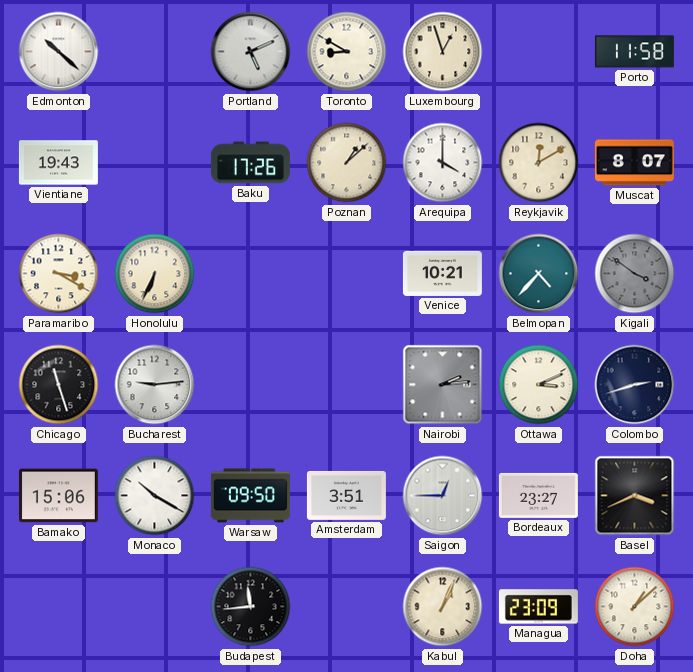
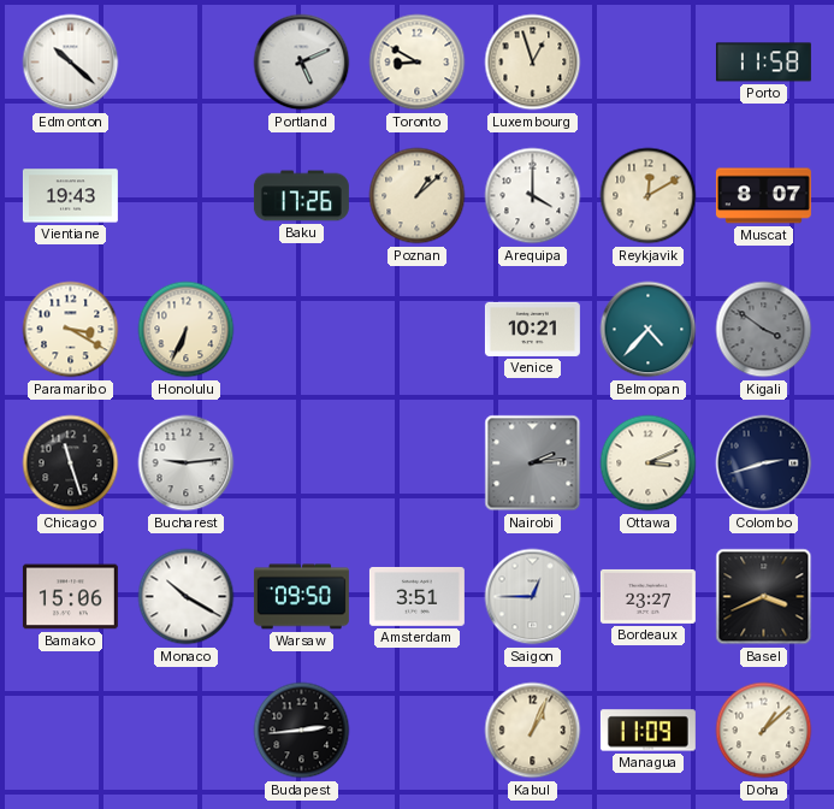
Budapest: 11:44 -> 2:44 (302, 731)
Managua: 23:09 -> 11:09 (647, 731)
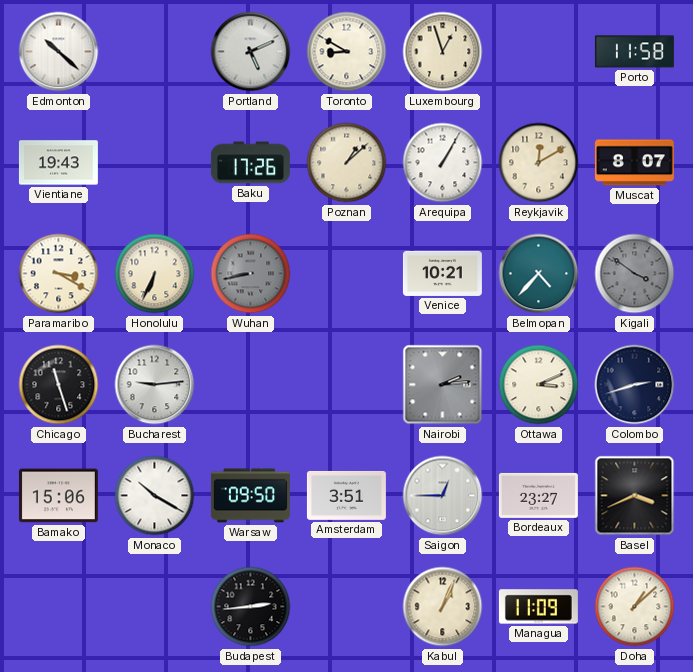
Arequipa: 4:00 -> 1:05 (443, 163)
Wuhan: none -> 8:43 (251, 274)
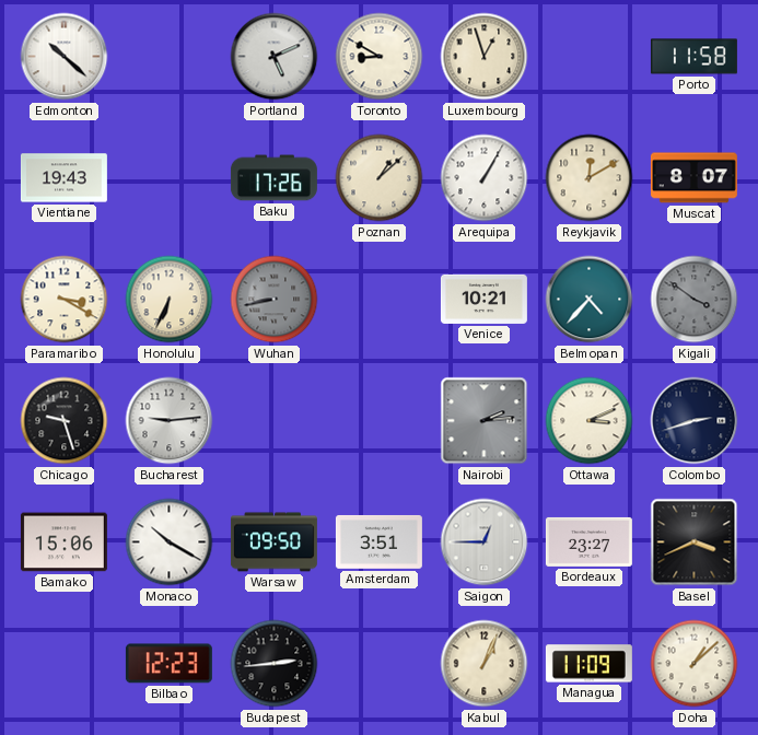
Chicago: 11:27 -> 9:27 (65, 421)
Bilbao: none -> 12:23 (168, 664)
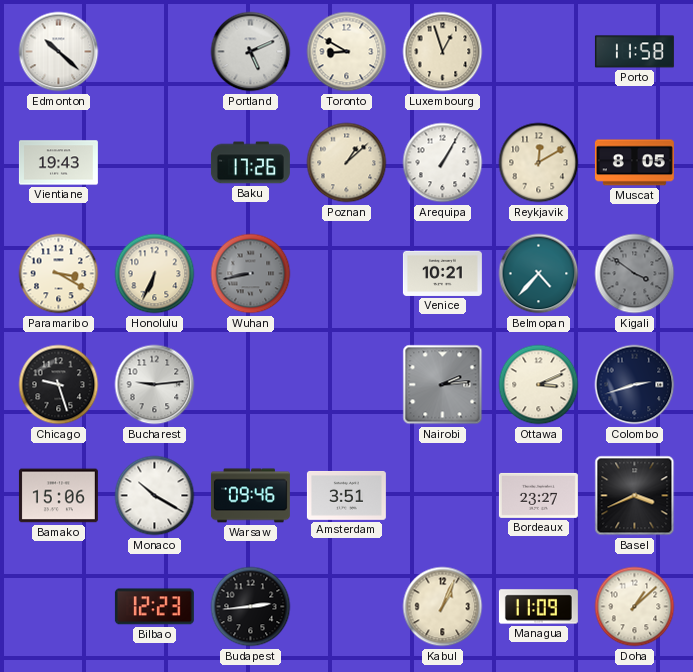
Muscat: 8:07 -> 8:05 (634, 163)
Warsaw: 09:50 -> 09:46 (250, 496)
Saigon: 12:45 -> none (485, 542)
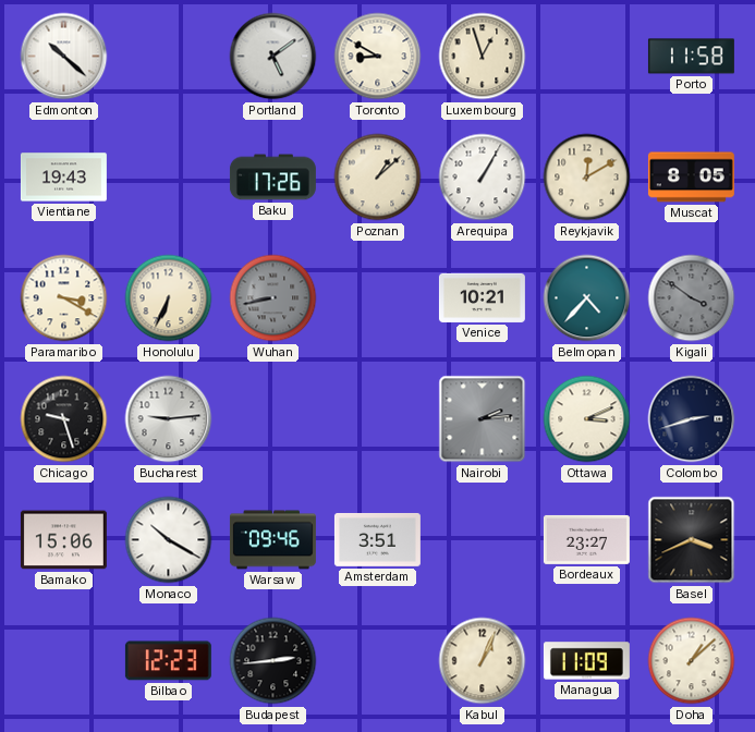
Portland: 5:11 -> 5:09 (273, 57)
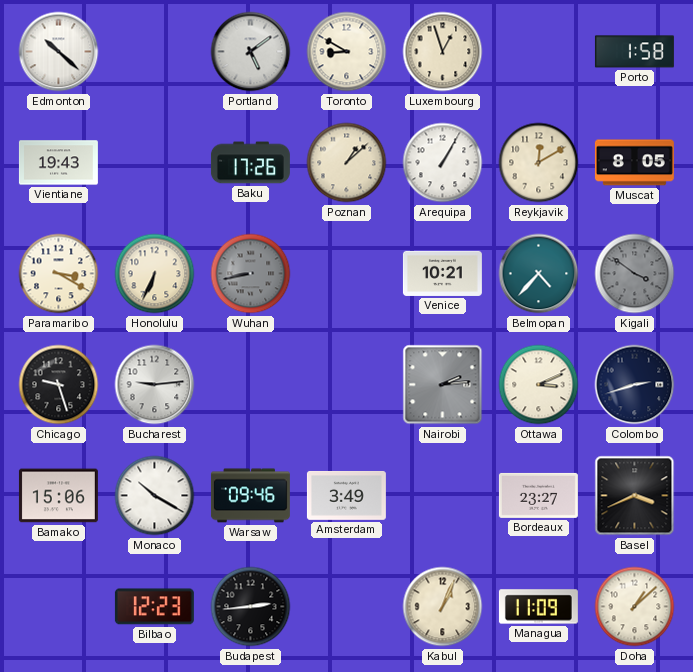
Porto: 11:58 -> 1:58 (634, 52)
Amsterdam: 3:51 -> 3:49 (346, 495)
